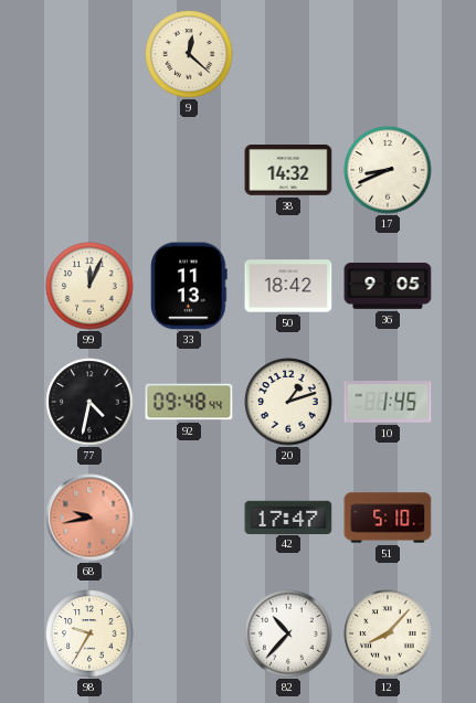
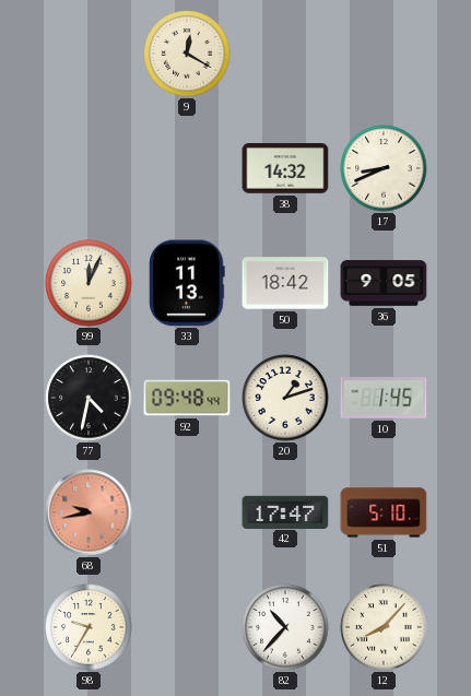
9: 12:22 -> 12:20 (187, 54)
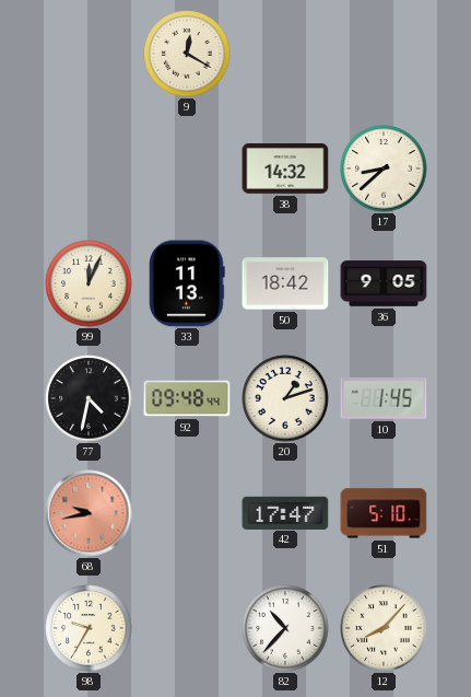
17: 8:41 -> 8:38 (384, 169)
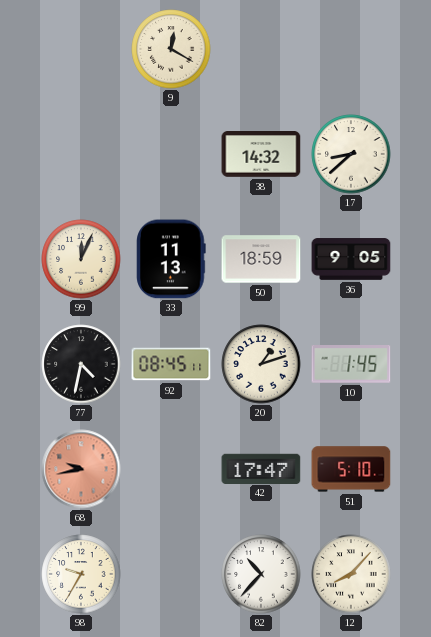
50: 18:42 -> 18:59 (261, 259)
92: 09:48 -> 08:45 (171, 364)
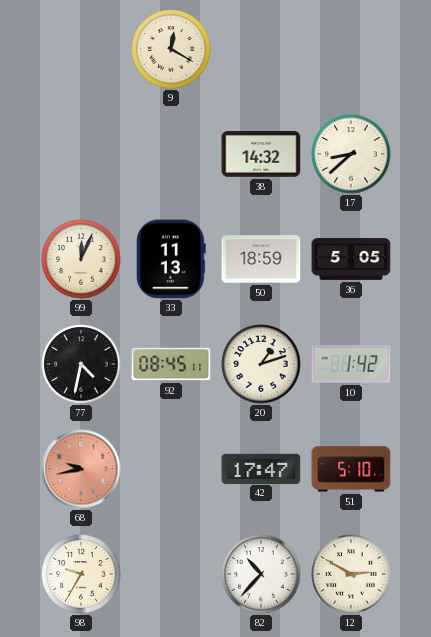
36: 9:05 -> 5:05 (351, 259)
10: 1:45 -> 1:42 (351, 365)
12: 8:07 -> 2:50 (351, 574)
